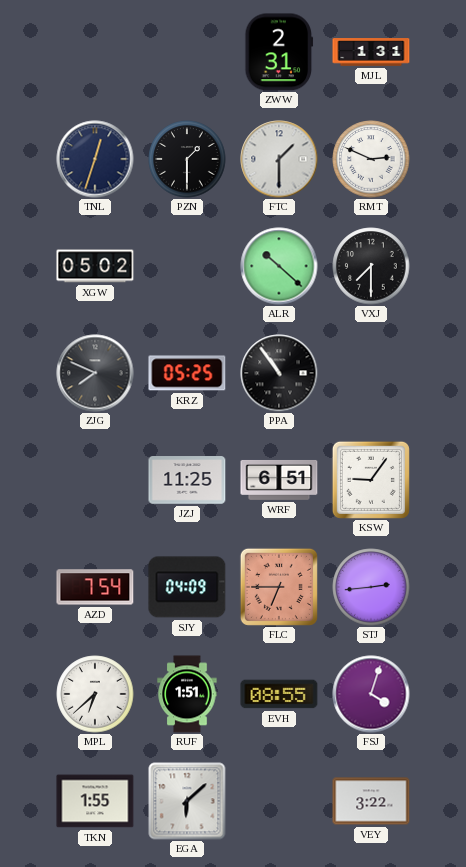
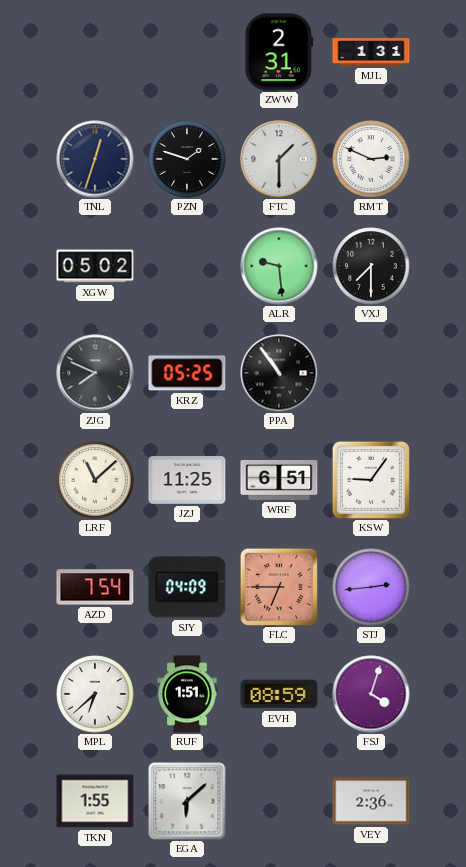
PZN: 1:30 -> 1:48 (187, 159)
ALR: 10:22 -> 9:29 (279, 266)
LRF: none -> 11:08 (95, 480)
EVH: 08:55 -> 08:59 (279, 694)
VEY: 3:22 -> 2:36 (371, 801)
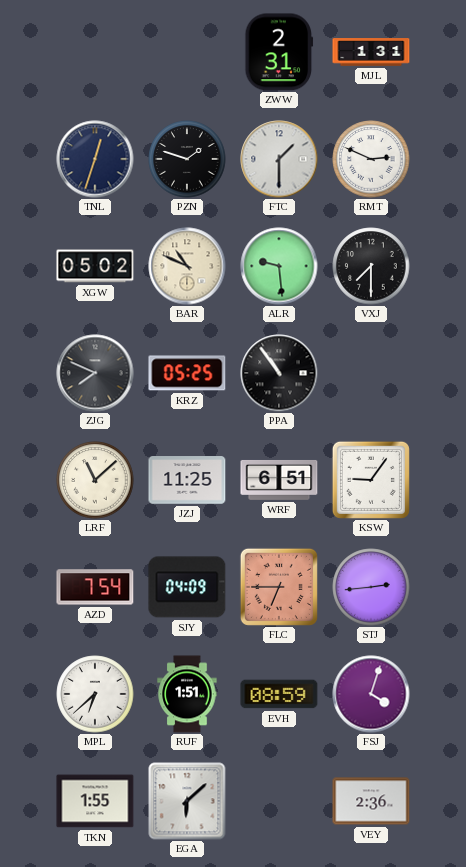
BAR: none -> 10:49 (187, 266)
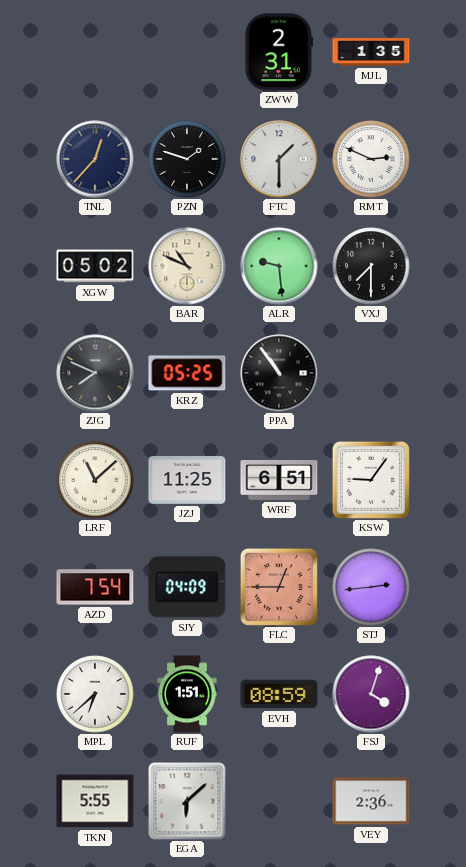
MJL: 1:31 -> 1:35 (371, 52)
TNL: 12:33 -> 12:37 (95, 159)
FLC: 6:45 -> 12:45 (279, 587)
TKN: 1:55 -> 5:55 (95, 801)
